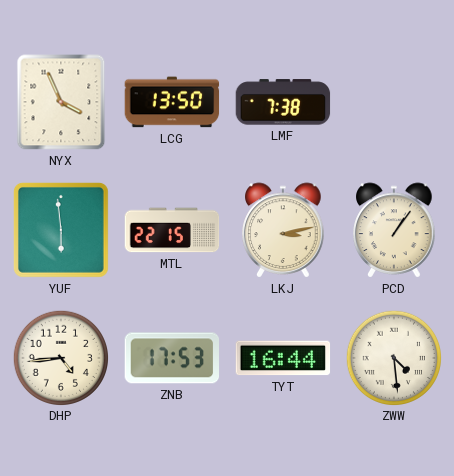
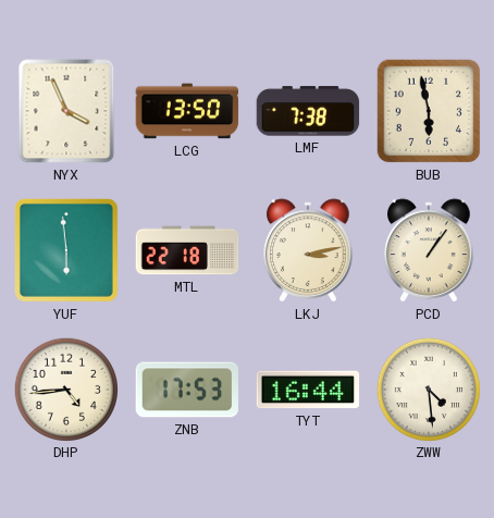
BUB: none -> 5:58 (429, 111)
MTL: 22:15 -> 22:18 (187, 250)
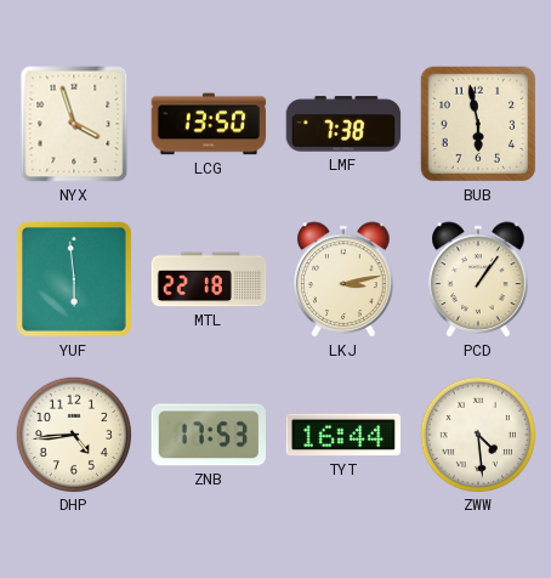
NYX: 3:56 -> 3:57 (74, 124)
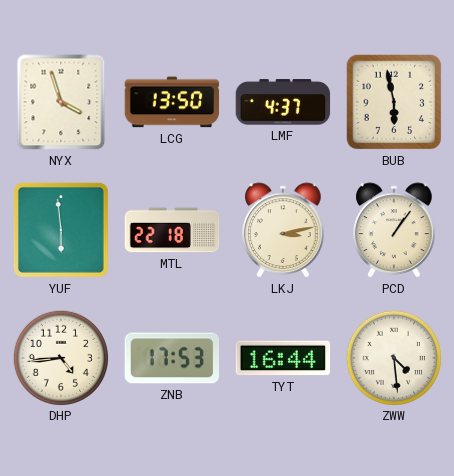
LMF: 7:38 -> 4:37 (283, 102)
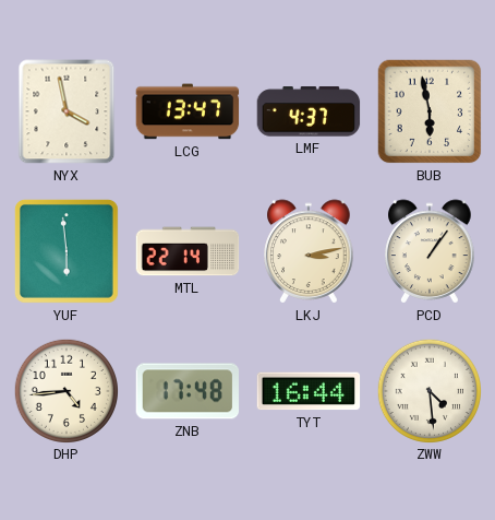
NYX: 3:57 -> 3:58 (67, 111)
LCG: 13:50 -> 13:47 (188, 111)
MTL: 22:18 -> 22:14 (188, 251)
ZNB: 17:53 -> 17:48 (188, 391)
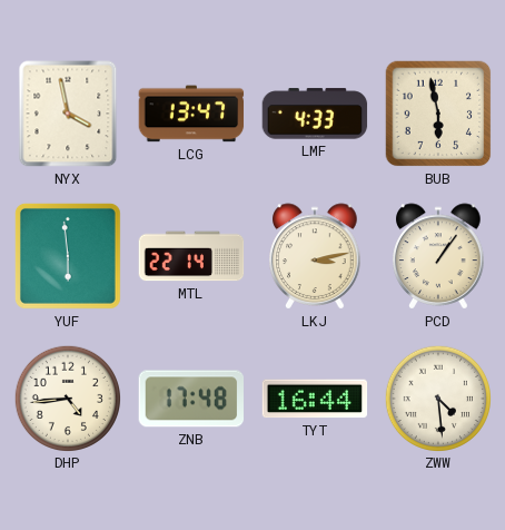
LMF: 4:37 -> 4:33 (315, 114)
